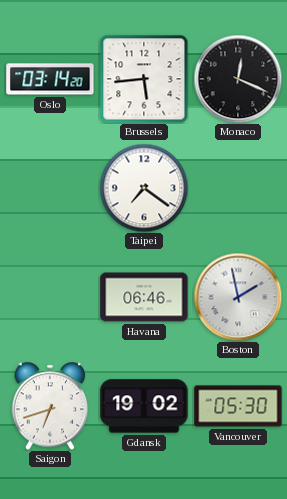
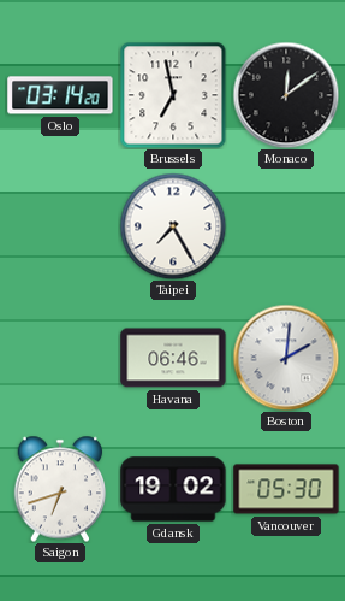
Brussels: 5:44 -> 6:58 (173, 95)
Monaco: 12:19 -> 12:09 (286, 95)
Taipei: 7:21 -> 7:25 (173, 226)
Boston: 1:58 -> 2:01 (286, 358)
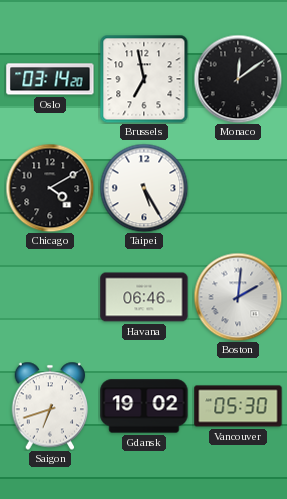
Chicago: none -> 4:10 (50, 188)
Taipei: 7:25 -> 5:25 (144, 188)
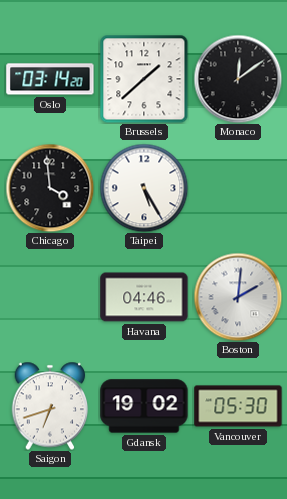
Brussels: 6:58 -> 1:38 (144, 79)
Chicago: 4:10 -> 3:59 (50, 188)
Havana: 06:46 -> 04:46 (144, 297)
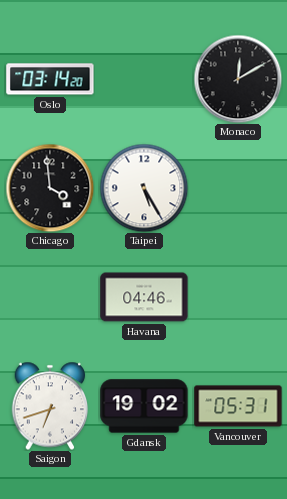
Brussels: 1:38 -> none (144, 79)
Monaco: 12:09 -> 12:10 (238, 79)
Boston: 2:01 -> none (238, 297)
Vancouver: 05:30 -> 05:31 (238, 406)
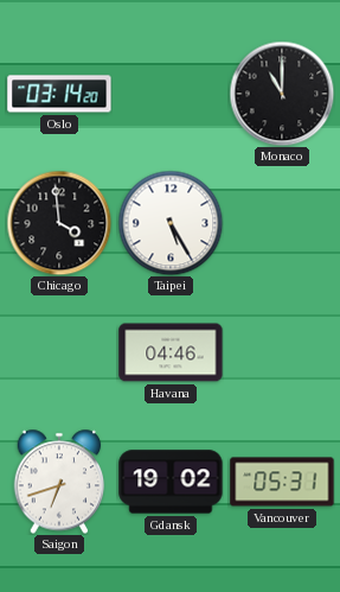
Monaco: 12:10 -> 11:00 (282, 94)
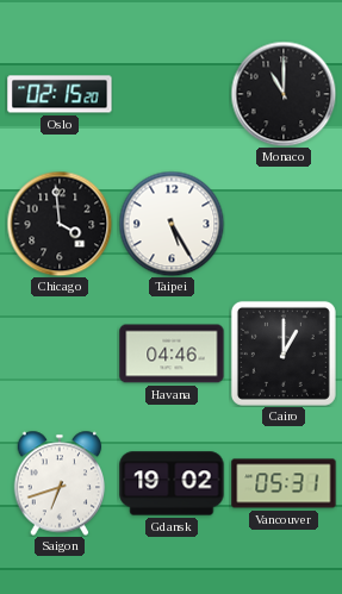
Oslo: 03:14 -> 02:15 (60, 94)
Cairo: none -> 1:00 (284, 354)
